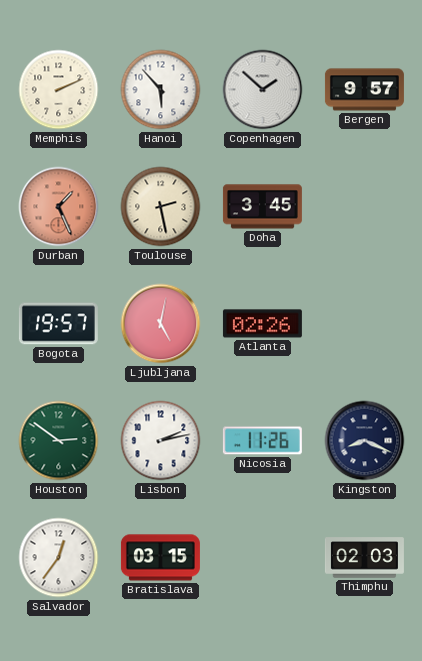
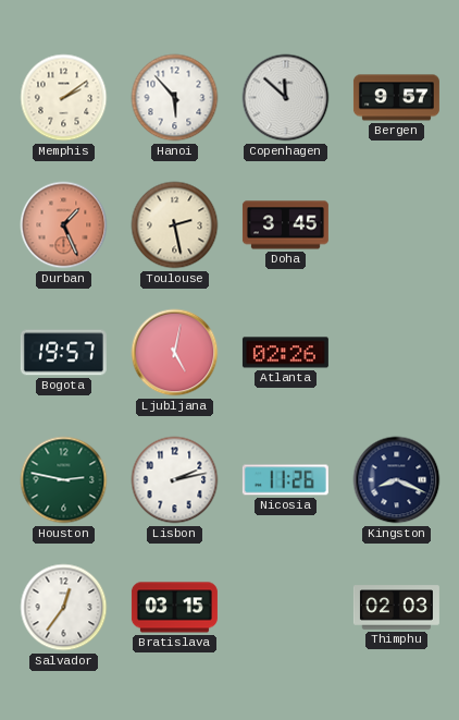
Memphis: 2:11 -> 2:09 (64, 98)
Copenhagen: 1:52 -> 11:52 (286, 98)
Houston: 2:51 -> 2:47 (64, 480)
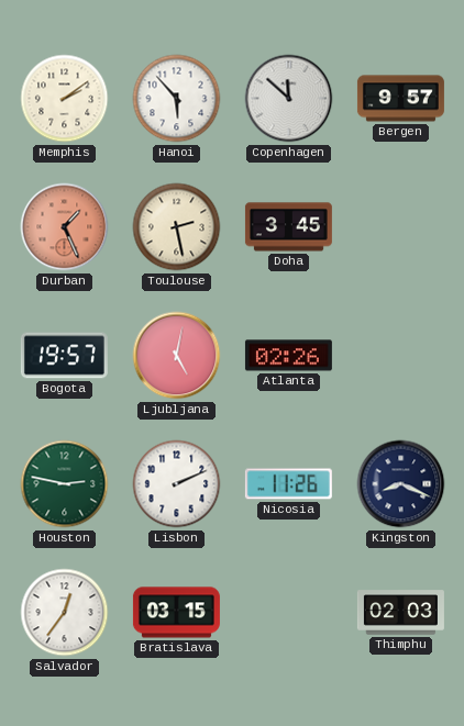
Lisbon: 2:13 -> 2:11 (177, 484)
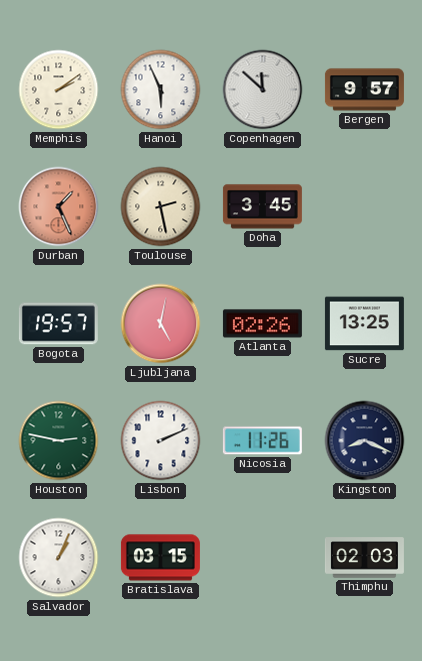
Hanoi: 5:53 -> 5:56 (161, 90)
Sucre: none -> 13:25 (364, 324)
Salvador: 12:36 -> 1:04 (59, 558)
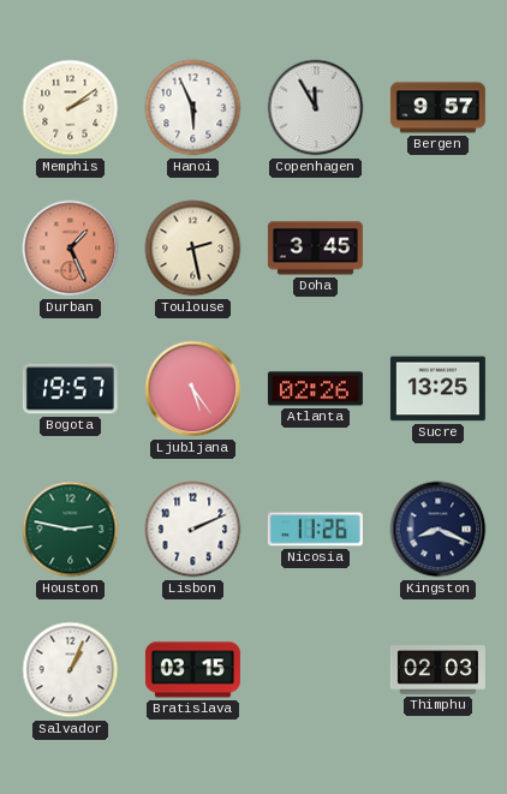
Copenhagen: 11:52 -> 11:55 (316, 108)
Ljubljana: 5:02 -> 5:24 (193, 389)
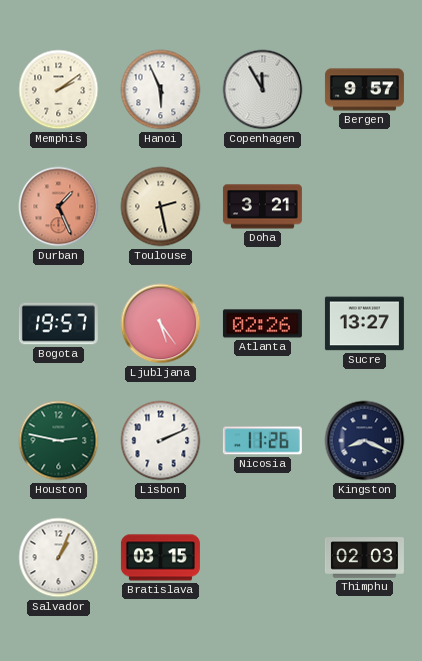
Doha: 3:45 -> 3:21 (262, 207)
Sucre: 13:25 -> 13:27 (364, 324)
